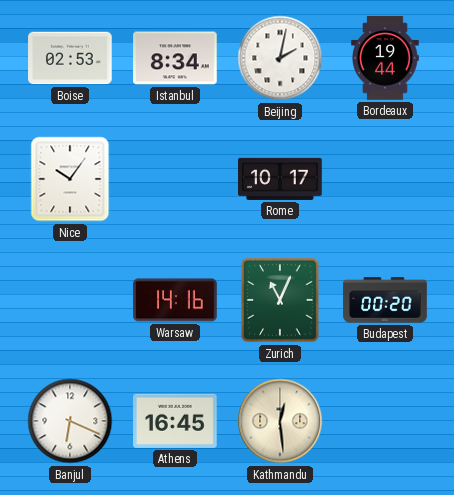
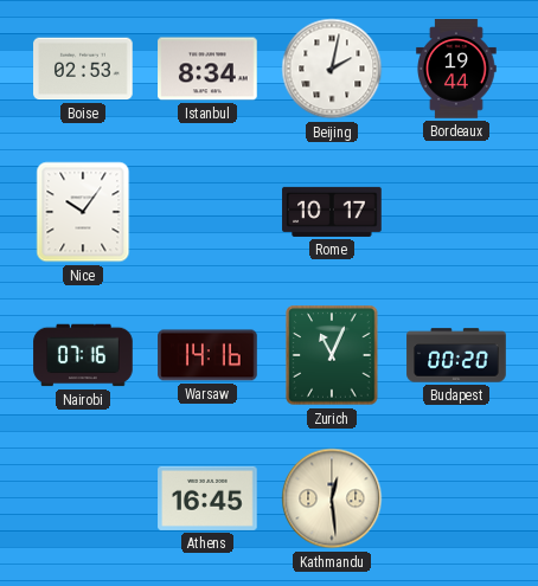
Nairobi: none -> 07:16 (83, 355)
Banjul: 6:19 -> none (70, 421)
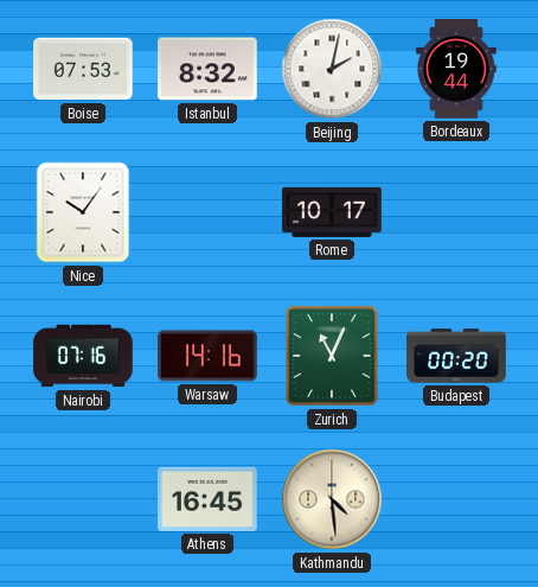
Boise: 02:53 -> 07:53 (83, 69)
Istanbul: 8:34 -> 8:32 (207, 69)
Kathmandu: 12:29 -> 4:29 (332, 499)
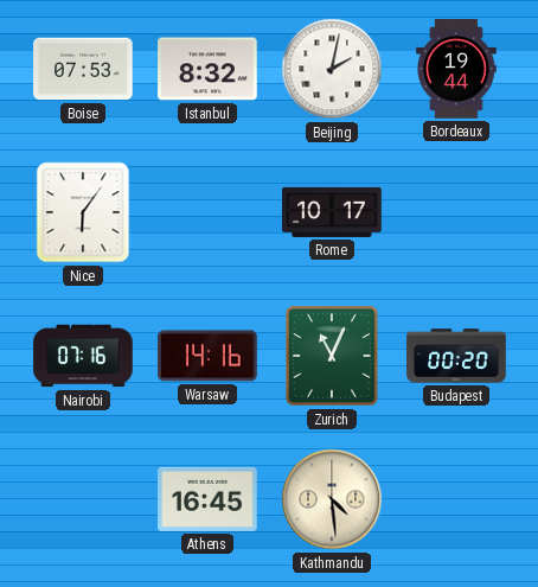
Nice: 10:06 -> 6:06 (83, 212)
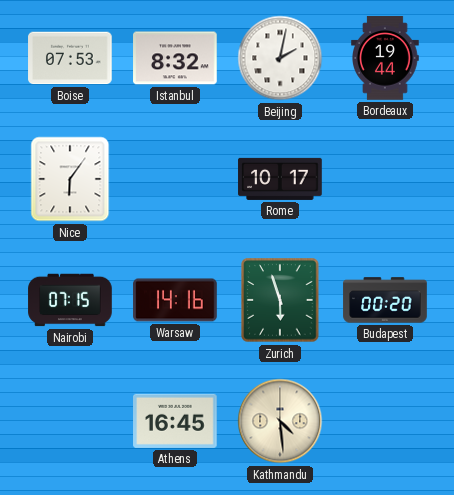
Nairobi: 07:16 -> 07:15 (70, 300)
Zurich: 11:04 -> 5:57 (280, 300)
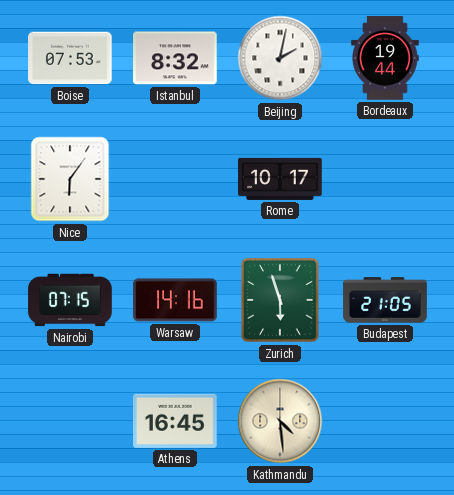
Budapest: 00:20 -> 21:05 (385, 300)
